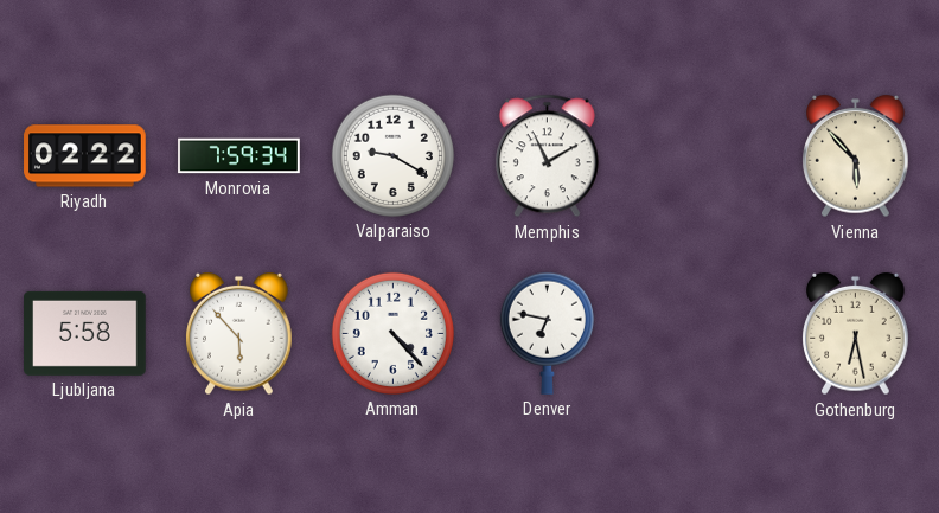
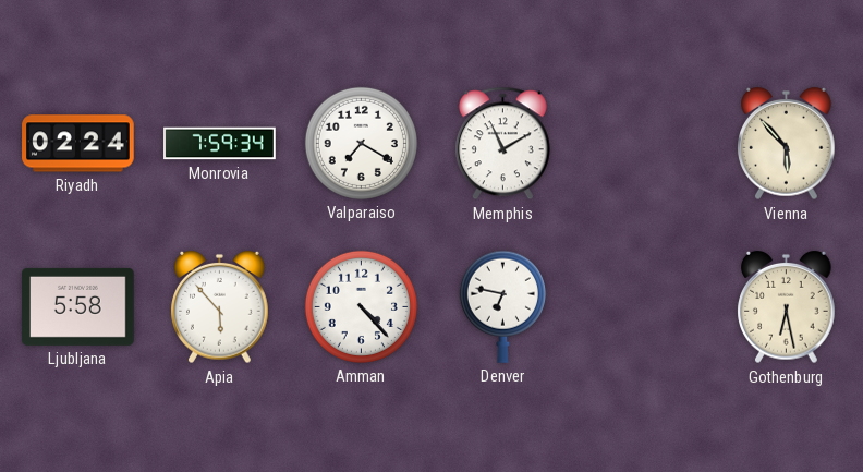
Riyadh: 02:22 -> 02:24 (78, 144)
Valparaiso: 9:20 -> 7:20 (361, 143)
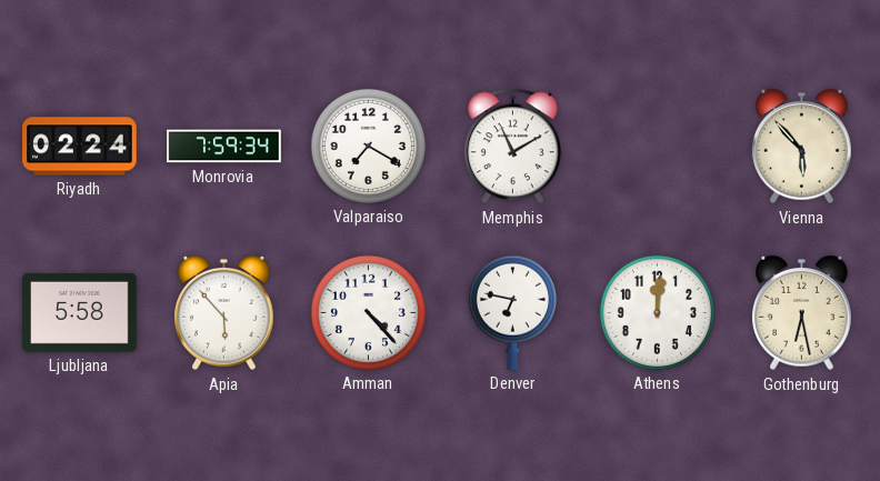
Athens: none -> 12:01 (657, 312)
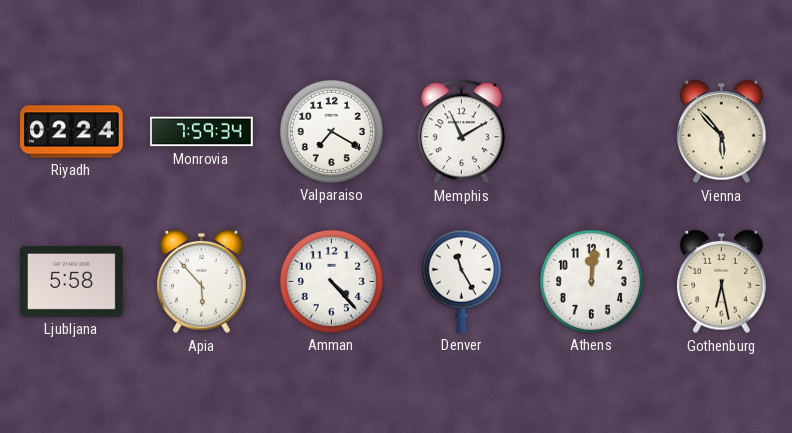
Denver: 6:47 -> 11:25 (461, 281)
